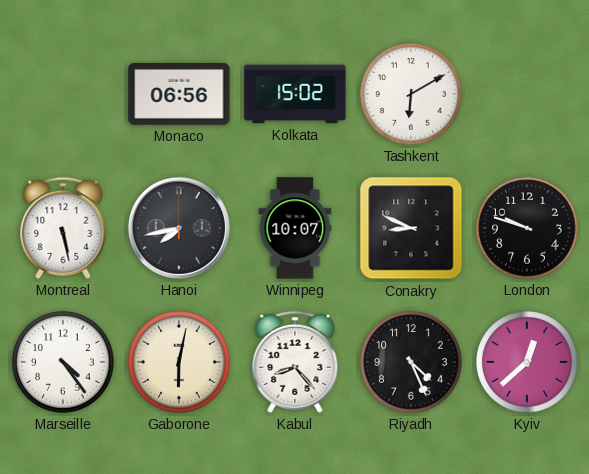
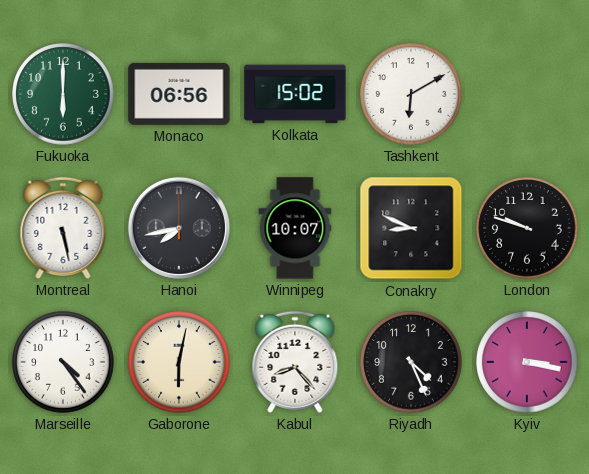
Fukuoka: none -> 6:00 (63, 94)
Kyiv: 12:38 -> 3:17 (527, 362)
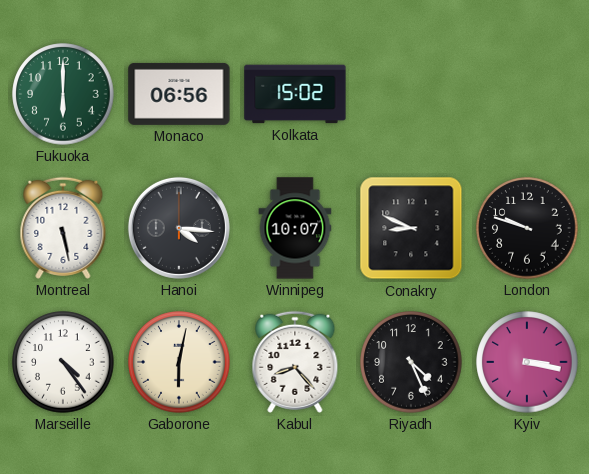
Tashkent: 6:10 -> none (411, 94)
Hanoi: 7:43 -> 4:16 (179, 228)
